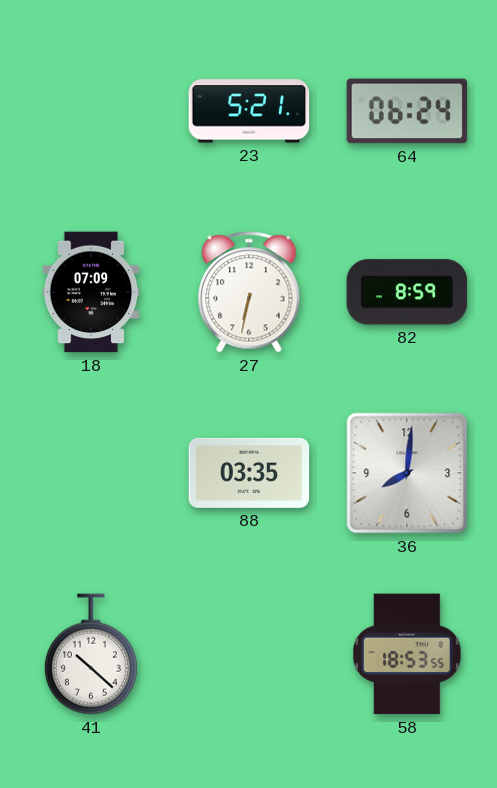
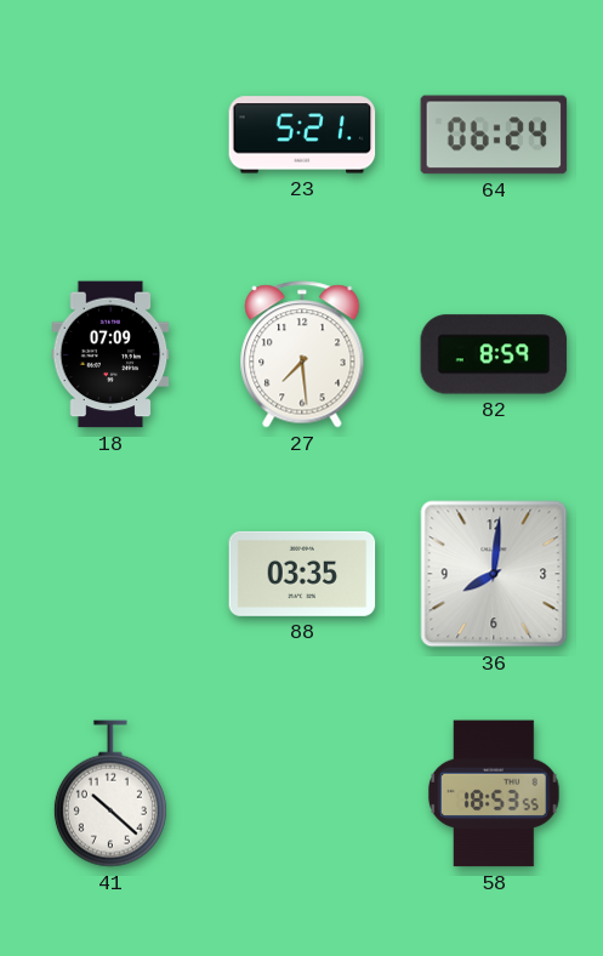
27: 6:32 -> 7:29 (302, 354)
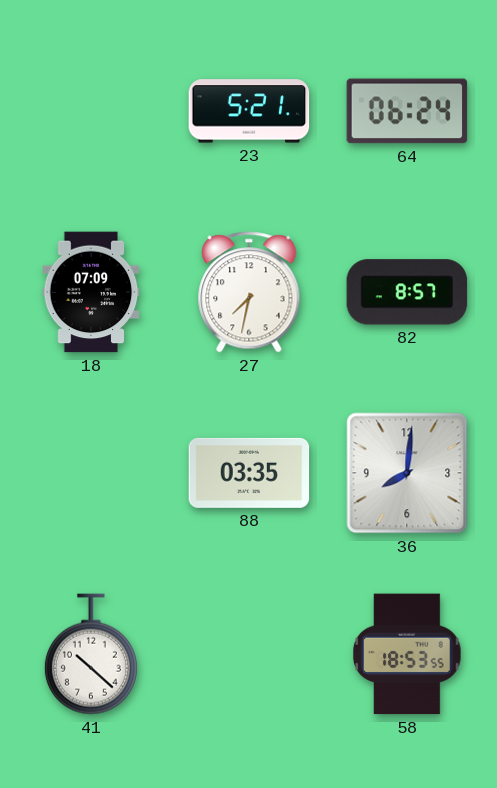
27: 7:29 -> 7:32 (249, 292)
82: 8:59 -> 8:57 (407, 292)
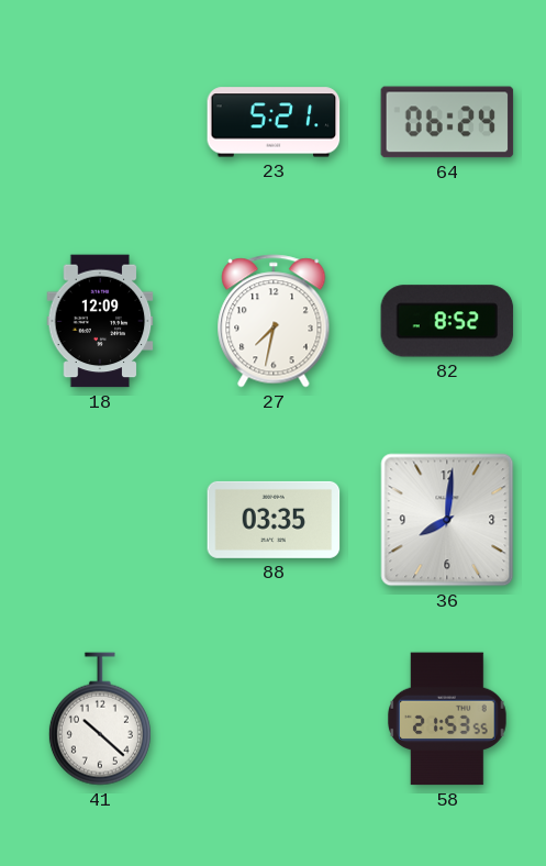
18: 07:09 -> 12:09 (100, 321)
82: 8:57 -> 8:52 (447, 321)
58: 18:53 -> 21:53 (448, 719)
